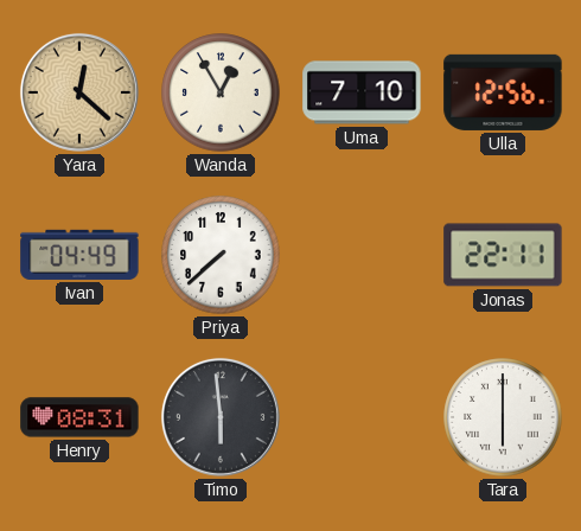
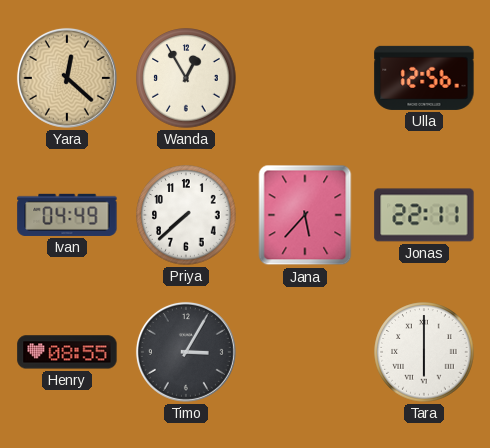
Uma: 7:10 -> none (362, 92)
Jana: none -> 5:37 (305, 215)
Henry: 08:31 -> 08:55 (67, 352)
Timo: 5:59 -> 3:05 (186, 352)
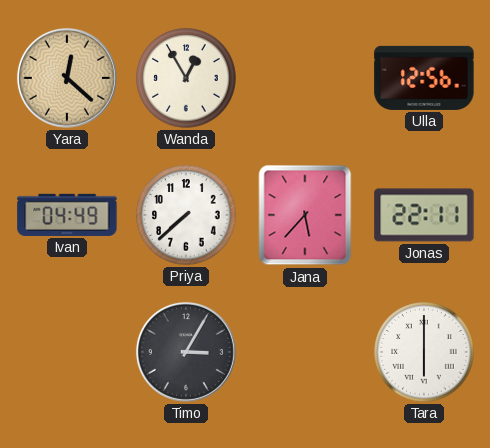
Henry: 08:55 -> none (67, 352)
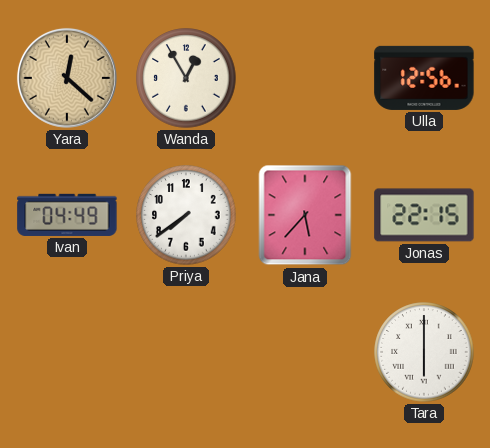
Priya: 7:38 -> 7:39 (186, 215)
Jonas: 22:11 -> 22:15 (424, 215)
Timo: 3:05 -> none (186, 352)
